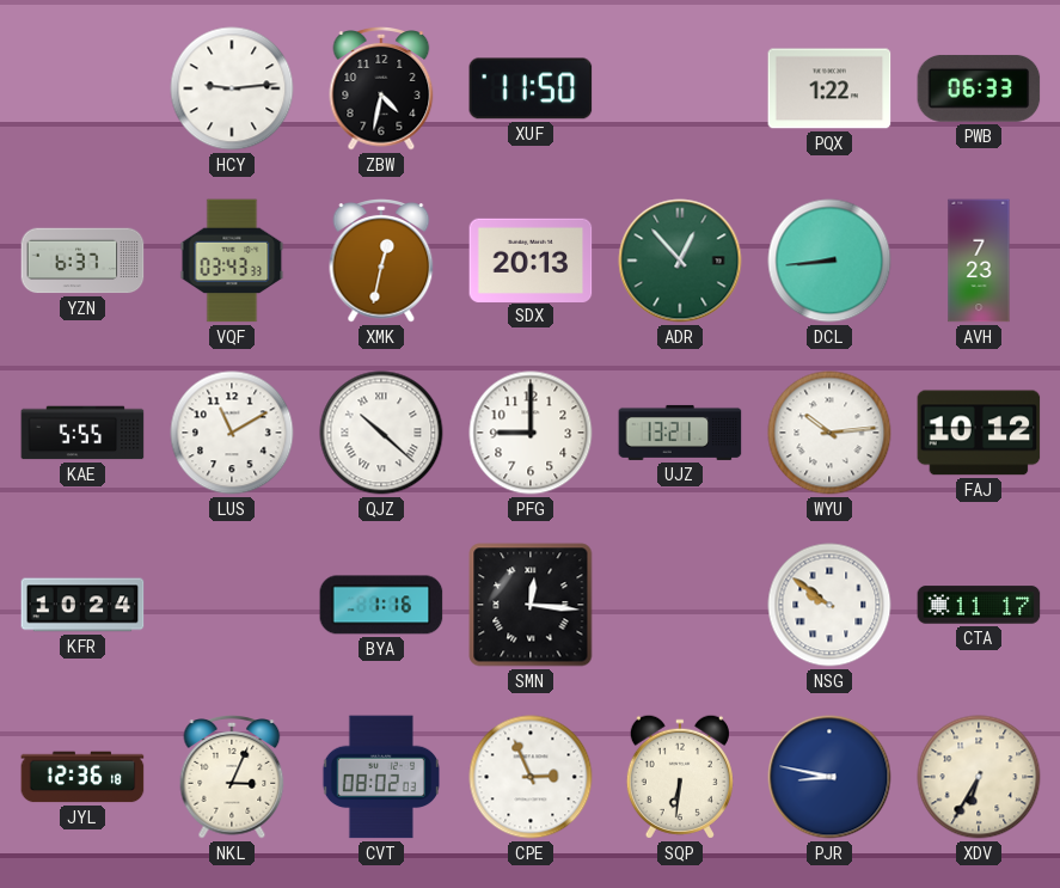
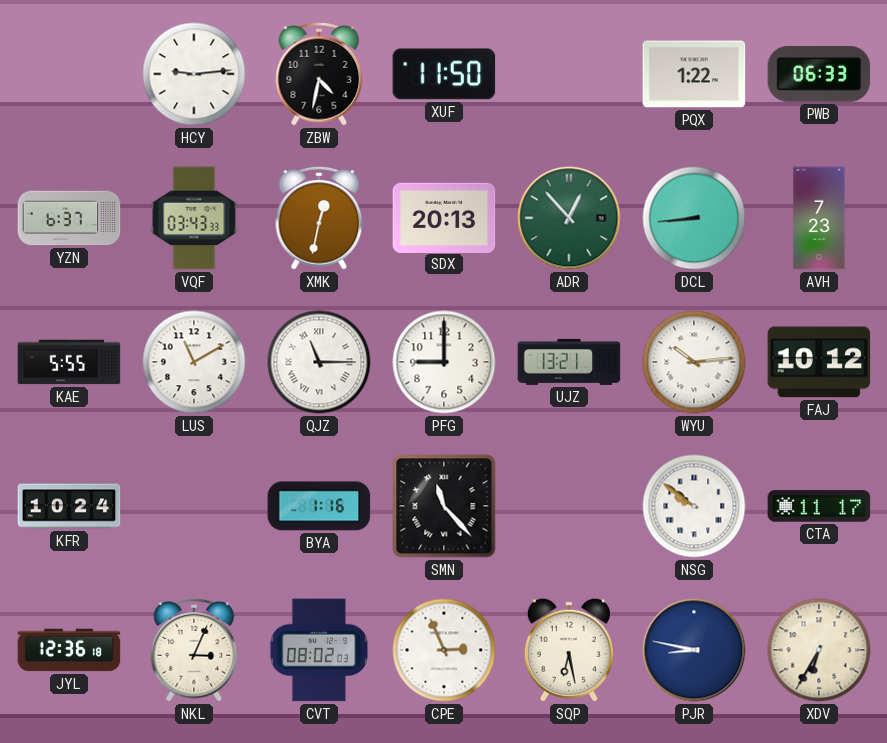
QJZ: 10:22 -> 11:15 (319, 362)
SMN: 12:16 -> 11:23 (444, 506)
SQP: 6:31 -> 6:28 (569, 650)
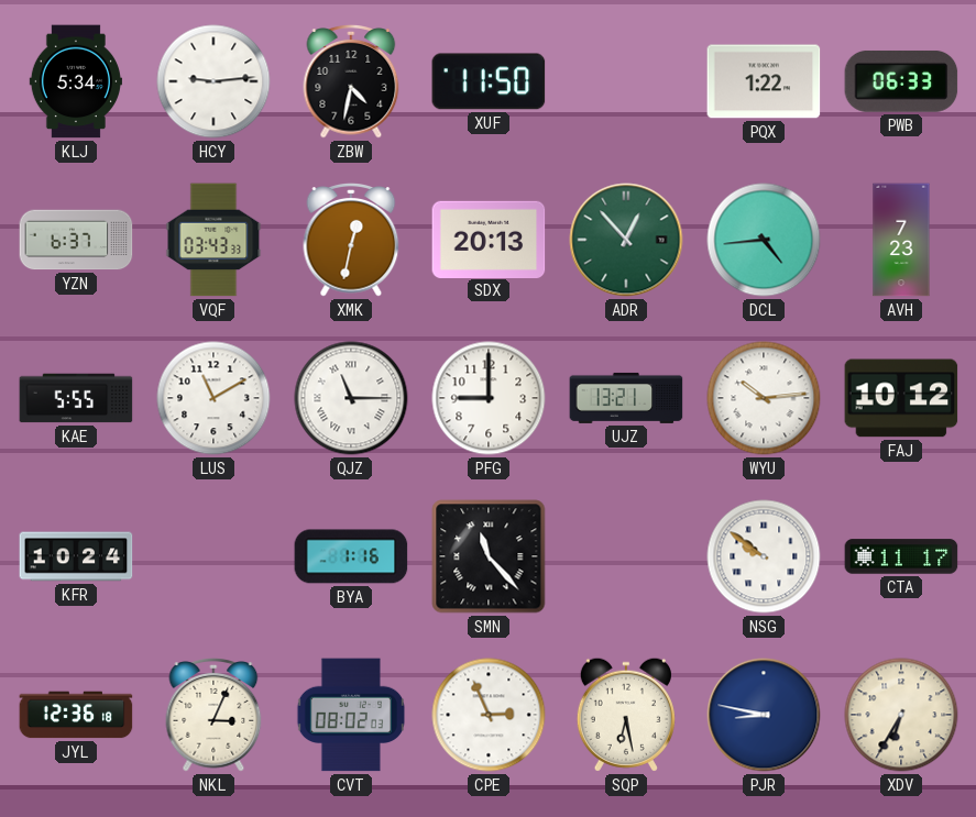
KLJ: none -> 5:34 (75, 81)
DCL: 8:44 -> 4:44 (764, 240)
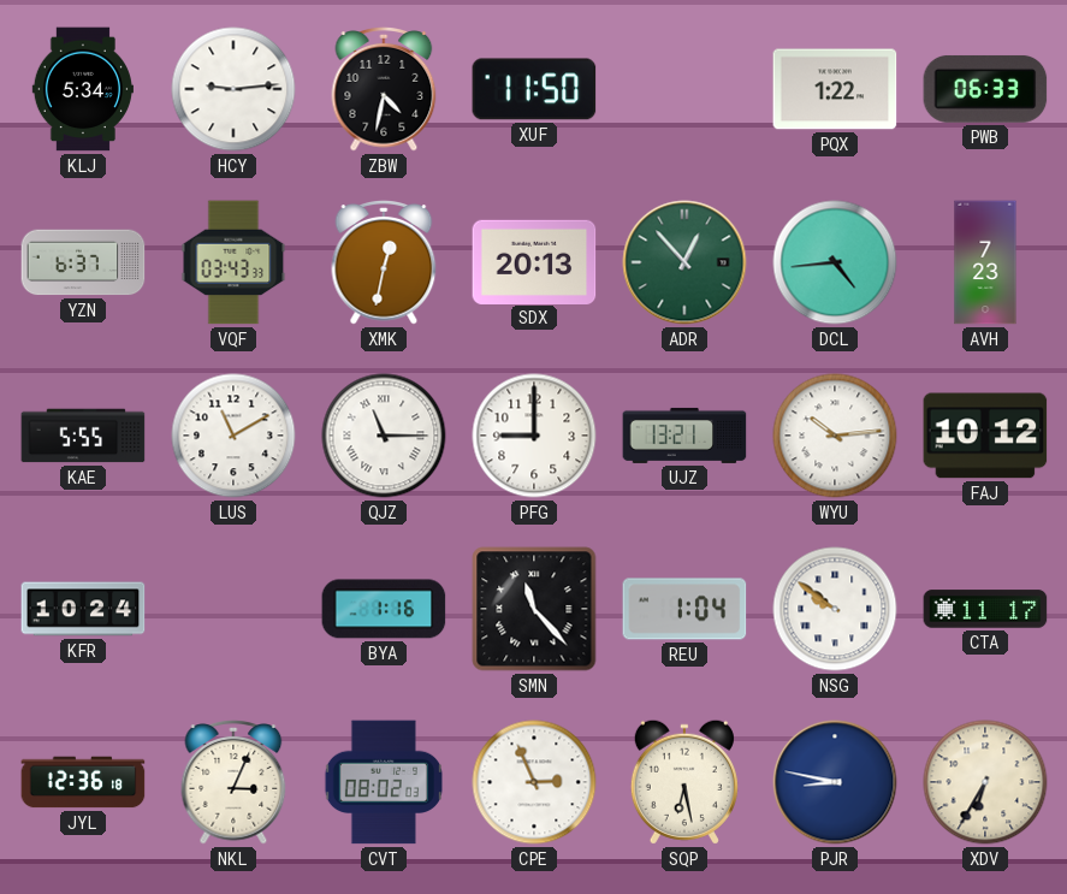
REU: none -> 1:04 (684, 609)
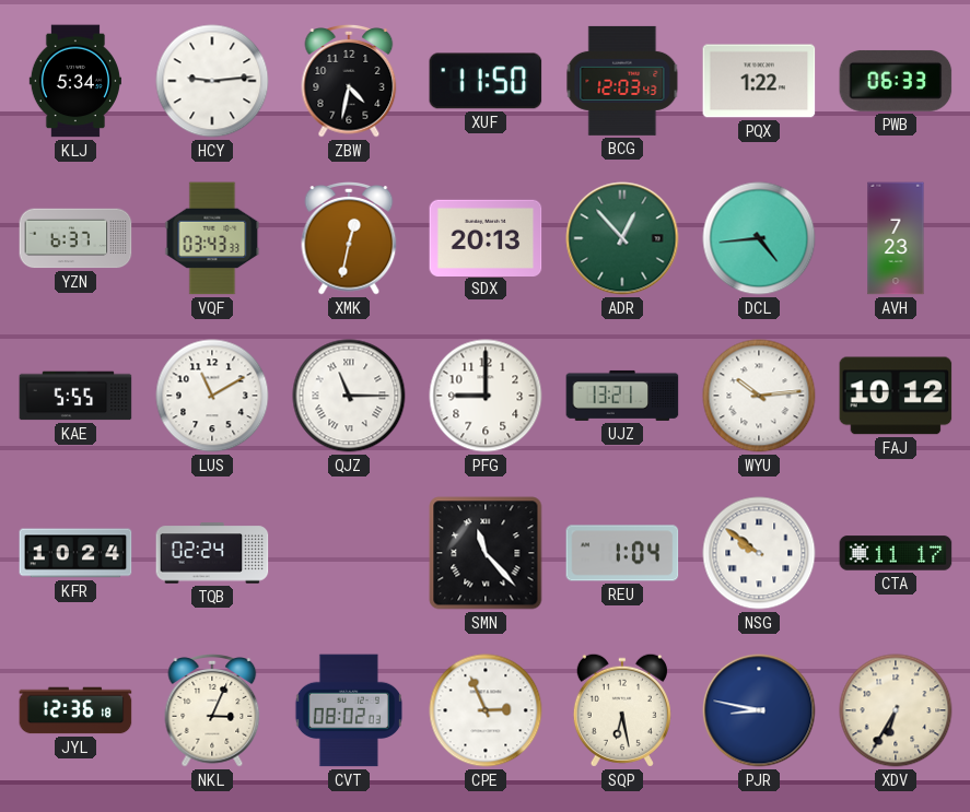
BCG: none -> 12:03 (622, 81)
TQB: none -> 02:24 (212, 553)
BYA: 1:16 -> none (384, 609)
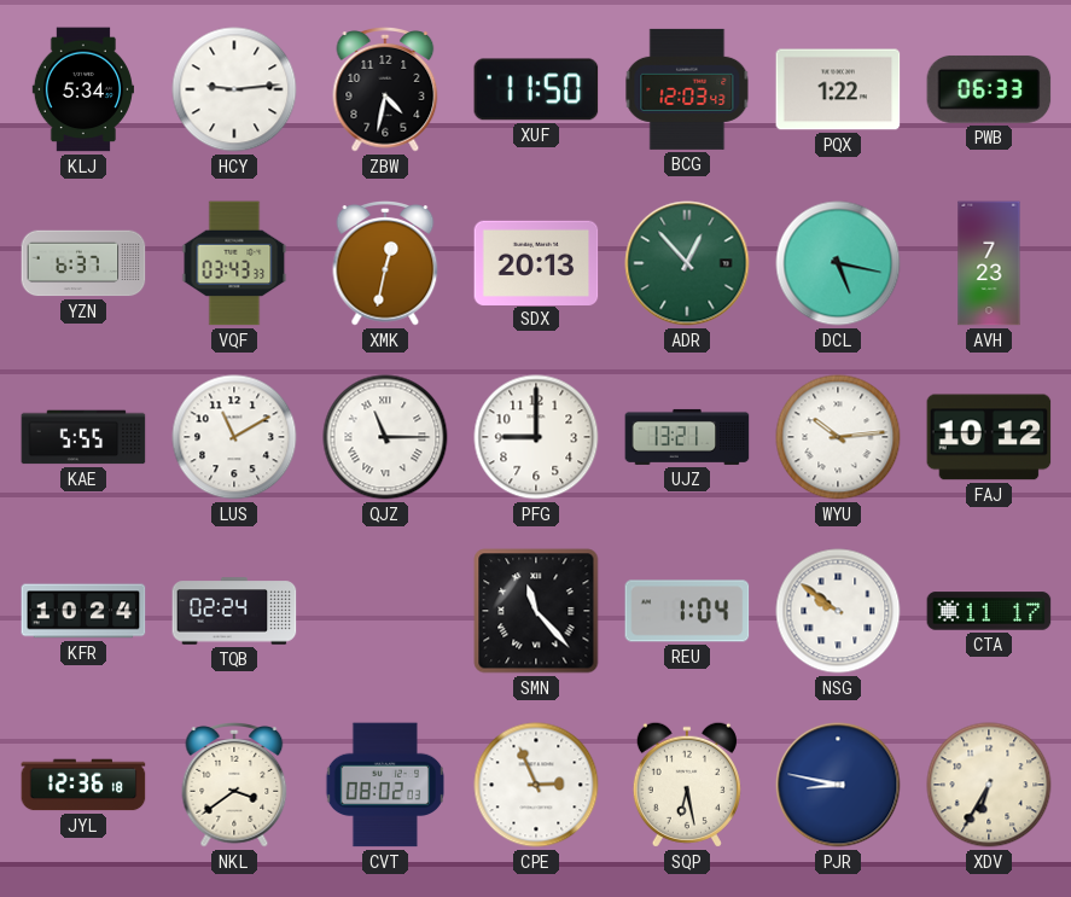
DCL: 4:44 -> 5:17 (838, 263)
NKL: 3:04 -> 3:39 (234, 786)
